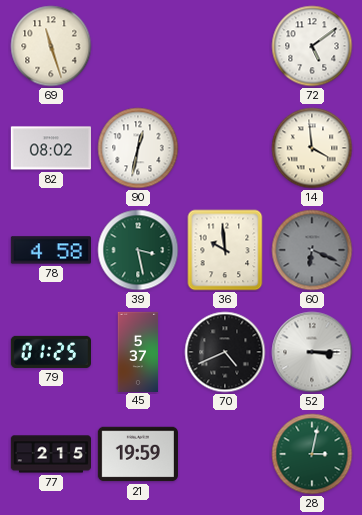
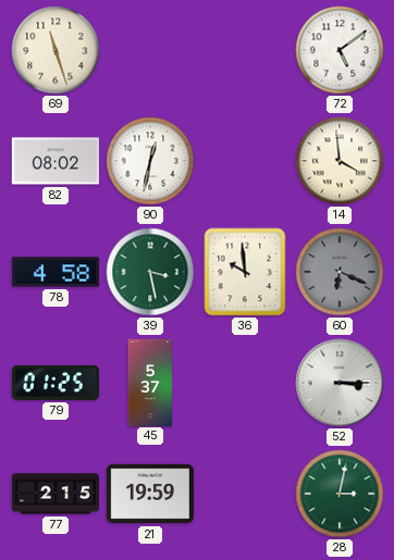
70: 4:41 -> none (225, 352)
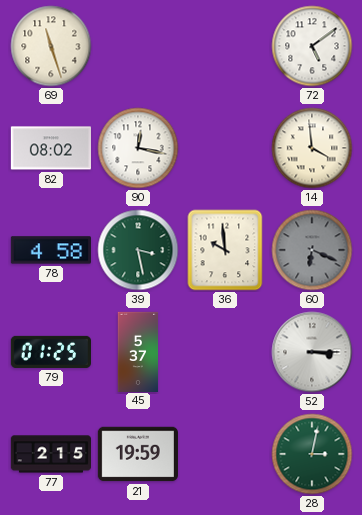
90: 12:32 -> 12:17 (138, 148)
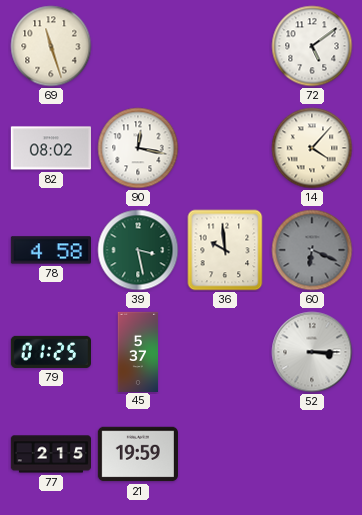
14: 3:59 -> 4:07 (312, 148)
28: 3:02 -> none (312, 454)
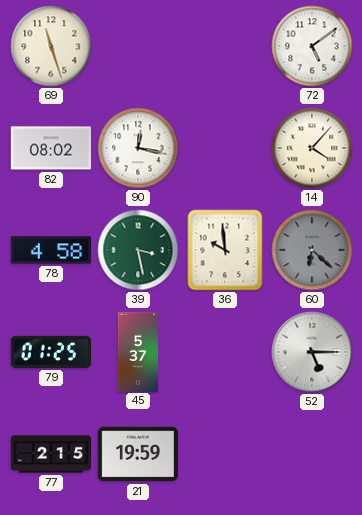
60: 6:19 -> 6:22 (312, 250)
52: 3:15 -> 5:15 (312, 352)
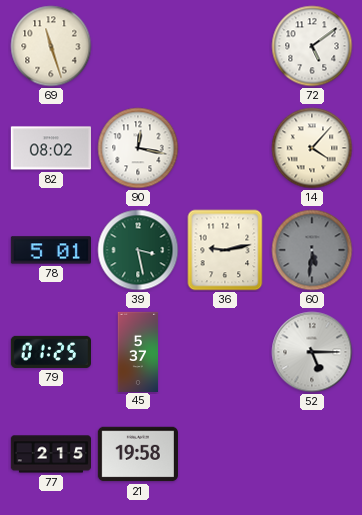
78: 4:58 -> 5:01 (51, 250)
36: 9:59 -> 9:13 (225, 250)
60: 6:22 -> 5:31 (312, 250)
21: 19:59 -> 19:58 (137, 454)
